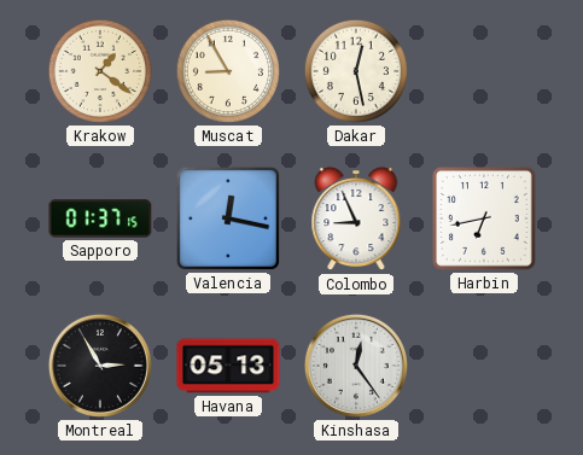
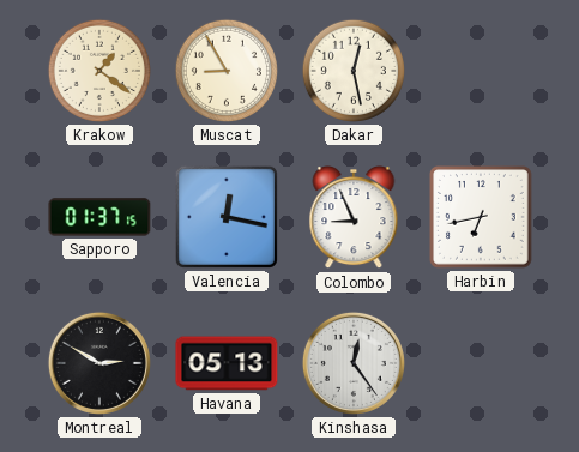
Montreal: 2:55 -> 2:50 (99, 363)
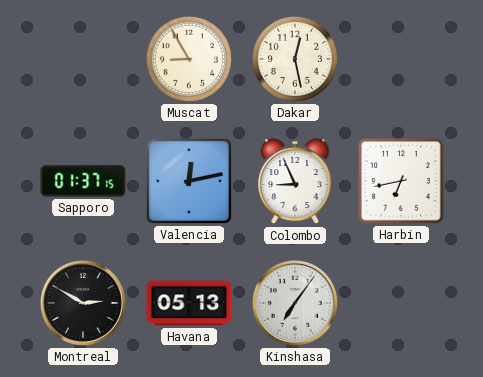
Krakow: 1:21 -> none (99, 71)
Valencia: 12:17 -> 12:13 (189, 181)
Kinshasa: 12:24 -> 7:06 (295, 303)
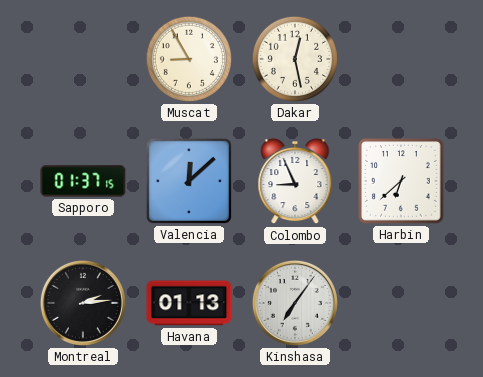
Valencia: 12:13 -> 12:08 (189, 181)
Harbin: 6:43 -> 6:38 (402, 182)
Montreal: 2:50 -> 2:14 (83, 303)
Havana: 05:13 -> 01:13 (189, 303)
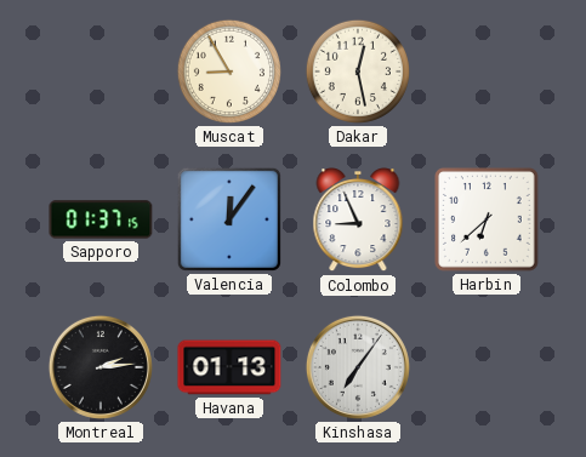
Valencia: 12:08 -> 12:06 (229, 219)
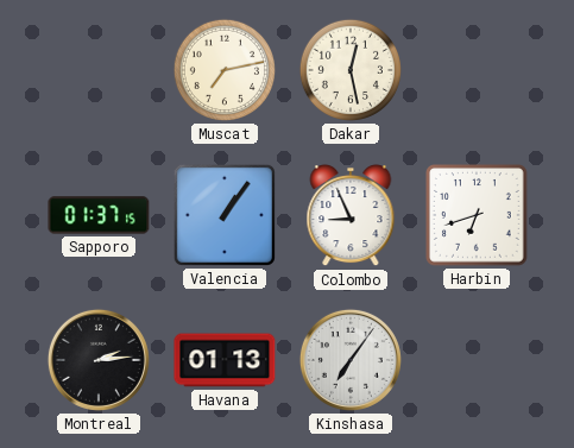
Muscat: 8:55 -> 7:13 (225, 70)
Valencia: 12:06 -> 1:06 (225, 215)
Harbin: 6:38 -> 6:42 (478, 216)
